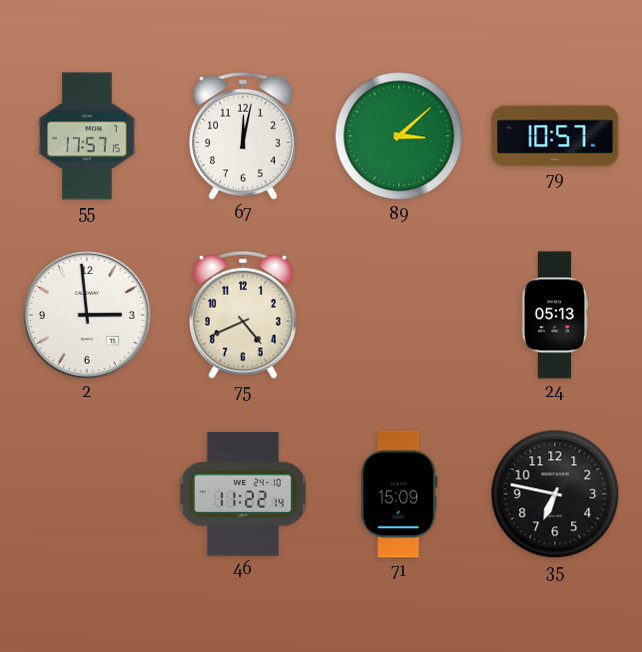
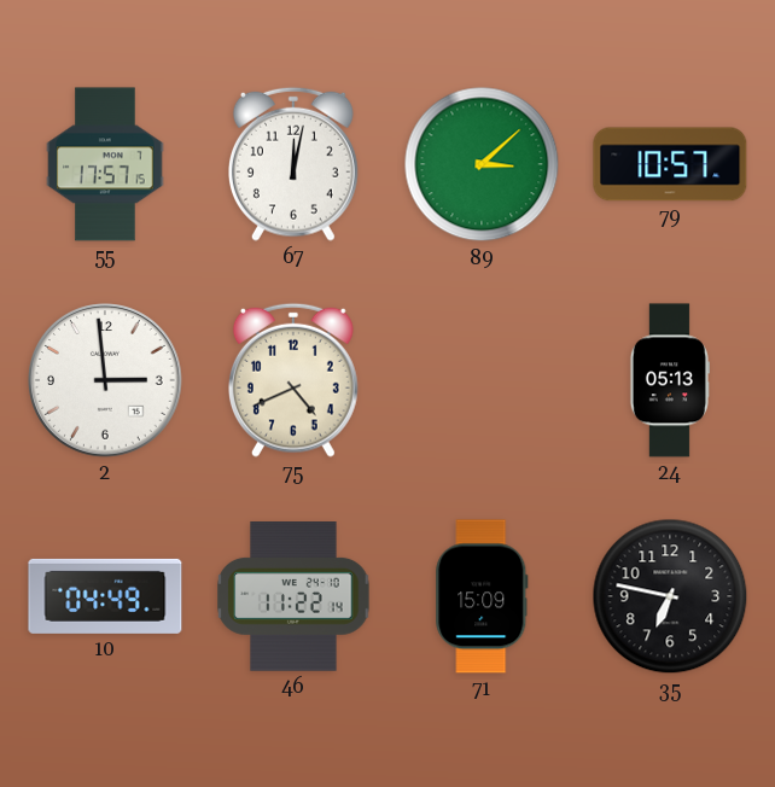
10: none -> 04:49 (105, 596)
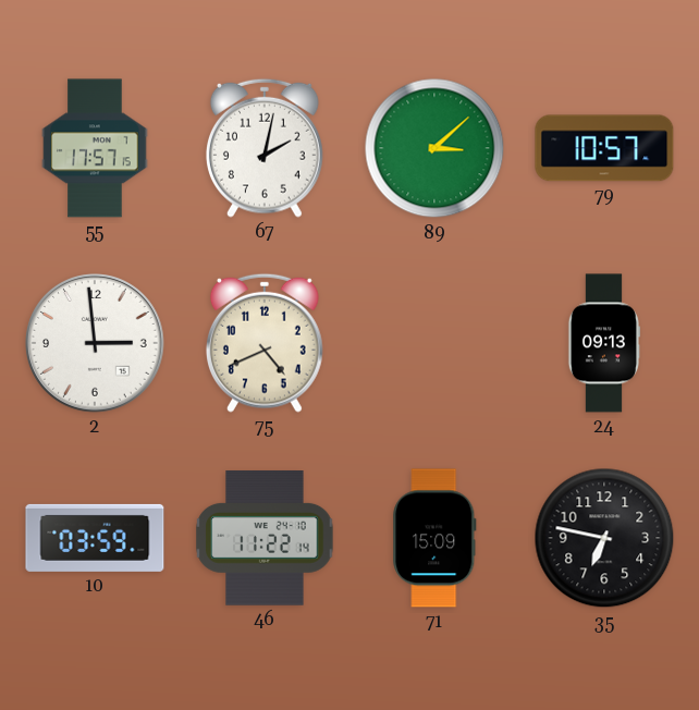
67: 12:02 -> 2:02 (265, 148)
24: 05:13 -> 09:13 (603, 343)
10: 04:49 -> 03:59 (95, 538)
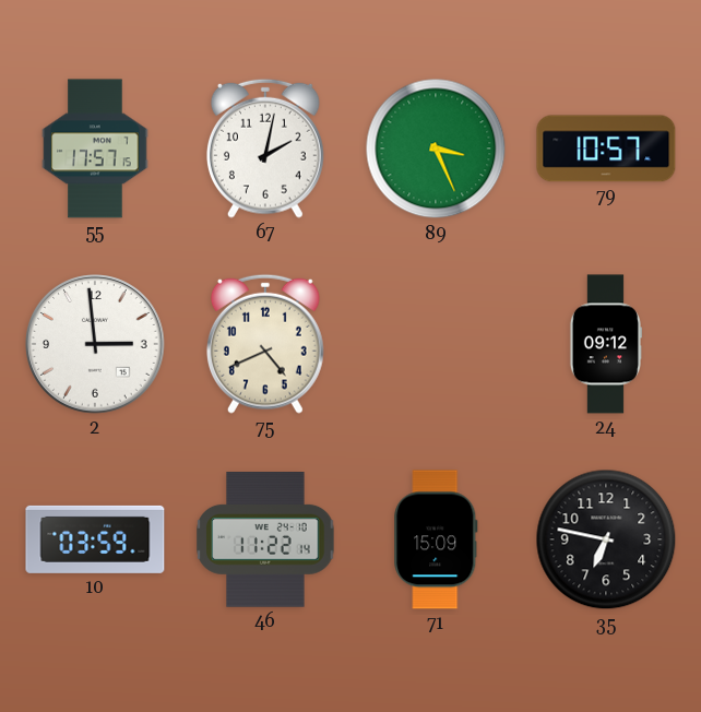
89: 3:08 -> 3:26 (436, 149)
24: 09:13 -> 09:12 (605, 344)
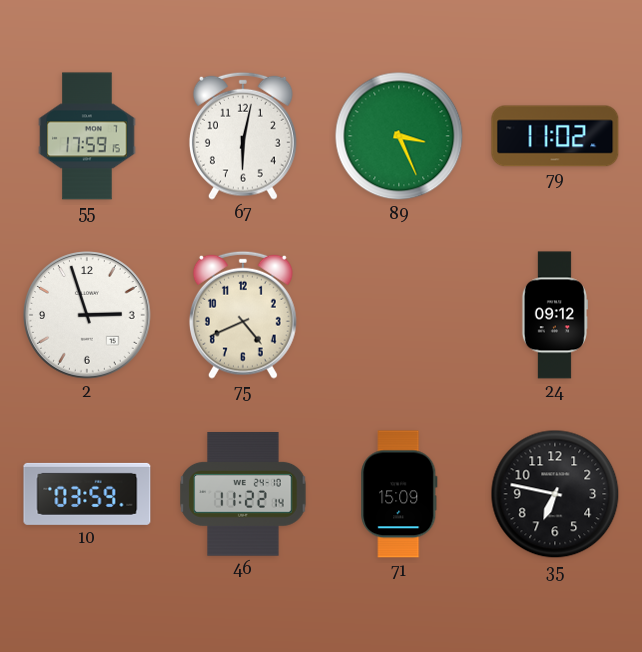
55: 17:57 -> 17:59 (87, 136)
67: 2:02 -> 6:02 (243, 136)
79: 10:57 -> 11:02 (555, 136)
2: 2:59 -> 2:57 (87, 315)
